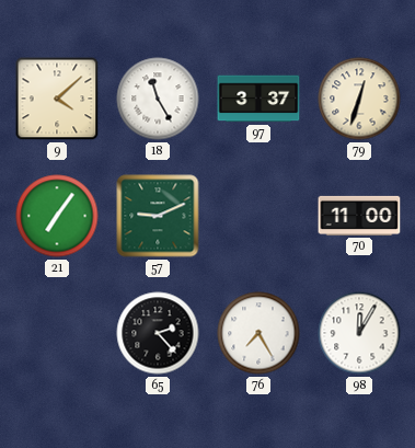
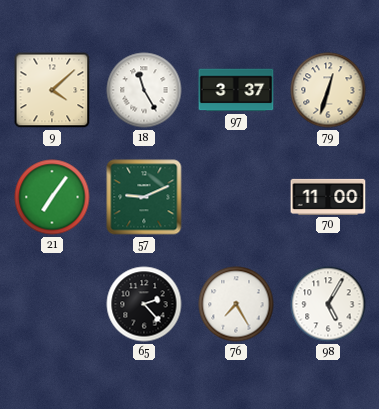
98: 12:05 -> 5:05 (328, 304)
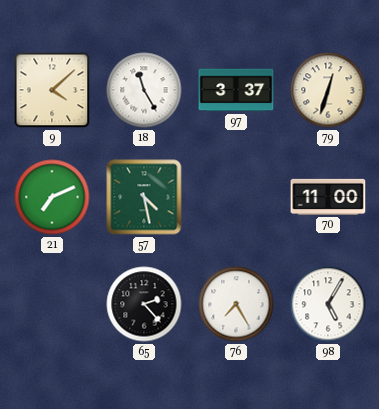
21: 7:06 -> 7:11 (52, 197)
57: 9:11 -> 4:28 (144, 197)
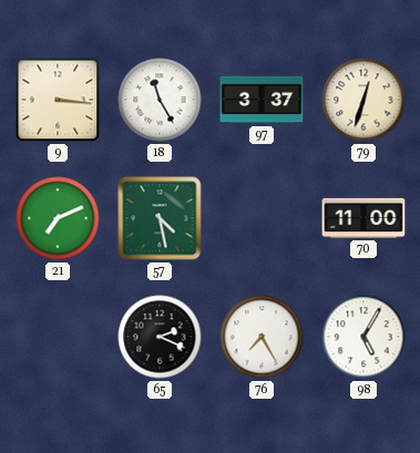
9: 4:08 -> 3:16 (58, 100)
65: 2:23 -> 2:19 (160, 337)
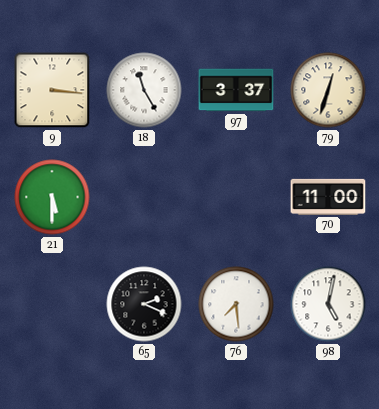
21: 7:11 -> 5:30 (52, 197)
57: 4:28 -> none (160, 218)
76: 7:25 -> 7:29 (236, 304)
98: 5:05 -> 5:02 (328, 304)
